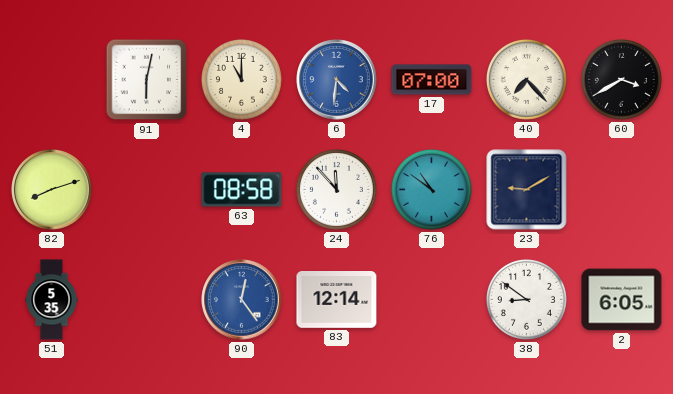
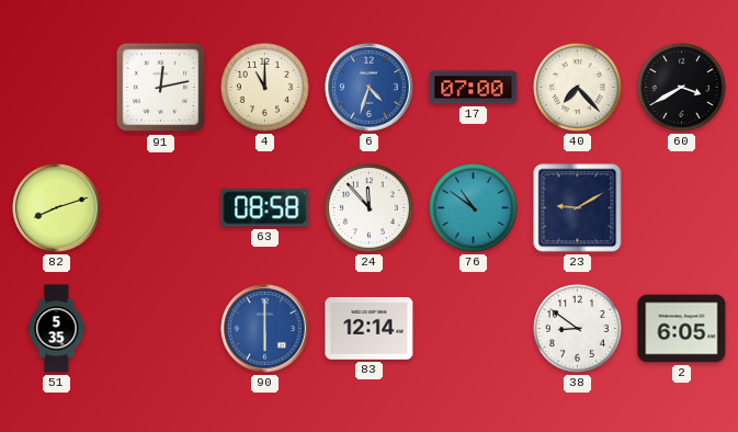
91: 6:02 -> 12:13 (161, 88)
6: 4:31 -> 4:33 (370, 88)
90: 12:24 -> 6:00 (265, 329)
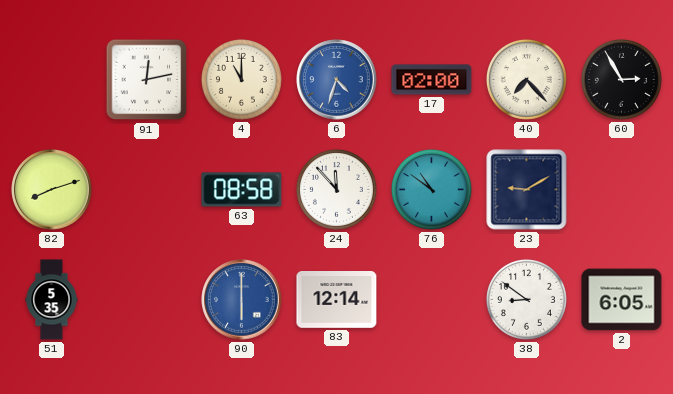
17: 07:00 -> 02:00 (432, 80)
60: 3:40 -> 2:55 (621, 79)
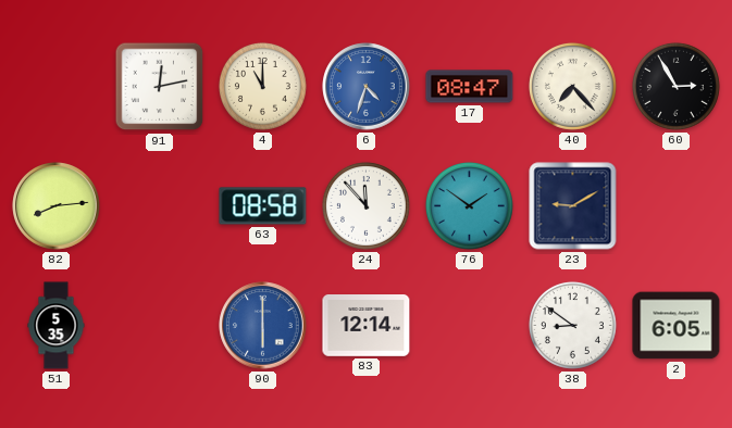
17: 02:00 -> 08:47 (470, 87)
82: 8:12 -> 8:14 (57, 206)
76: 10:51 -> 1:51 (469, 205)
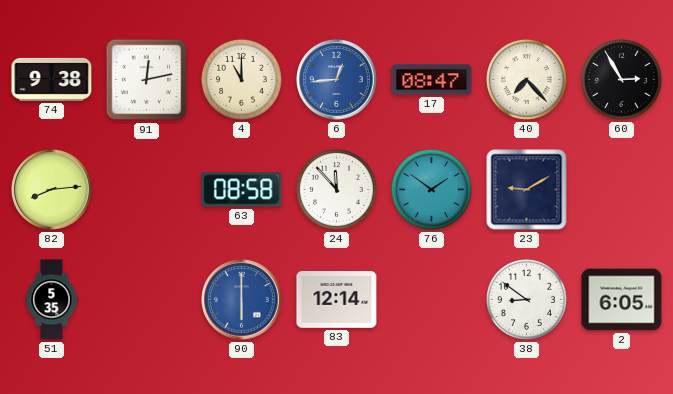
74: none -> 9:38 (52, 79)
6: 4:33 -> 12:44 (337, 80)
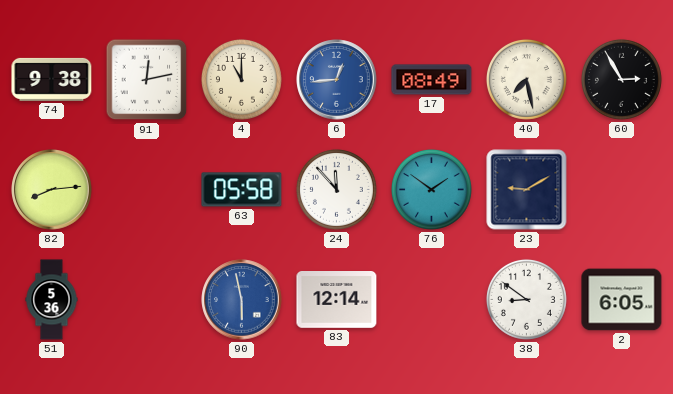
17: 08:47 -> 08:49 (432, 80)
40: 7:23 -> 7:28 (526, 79)
63: 08:58 -> 05:58 (242, 190)
51: 5:35 -> 5:36 (52, 300)
90: 6:00 -> 5:58 (242, 300)
